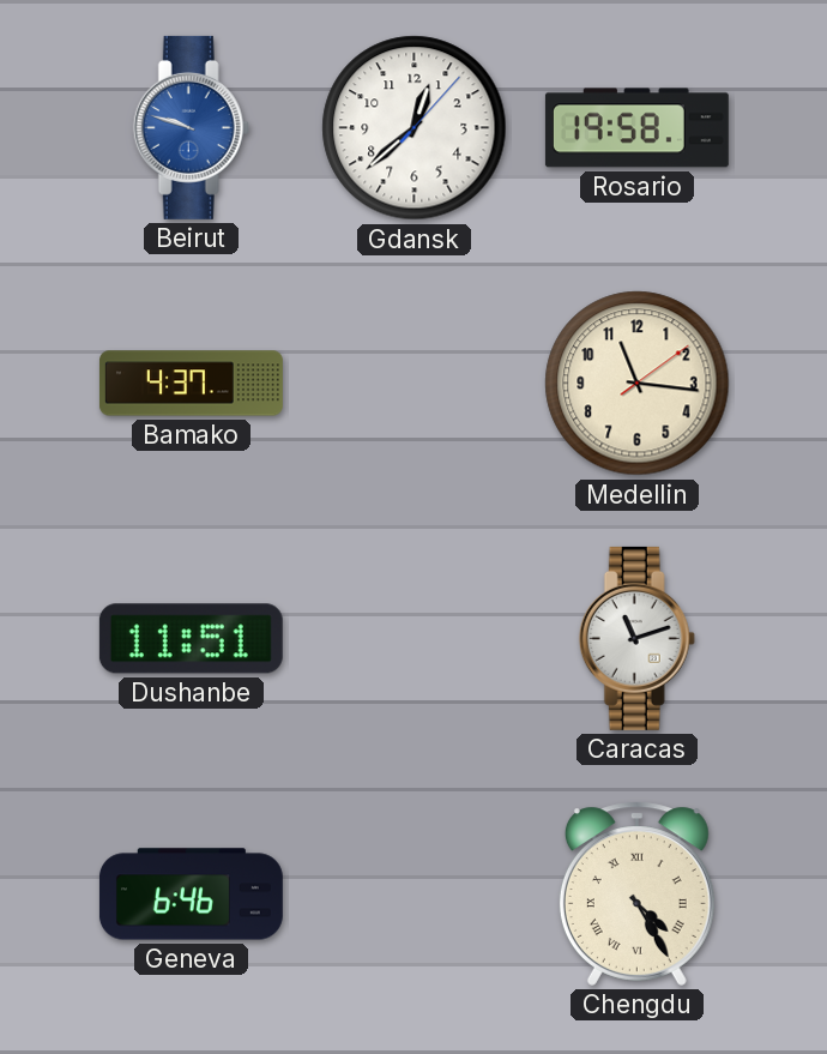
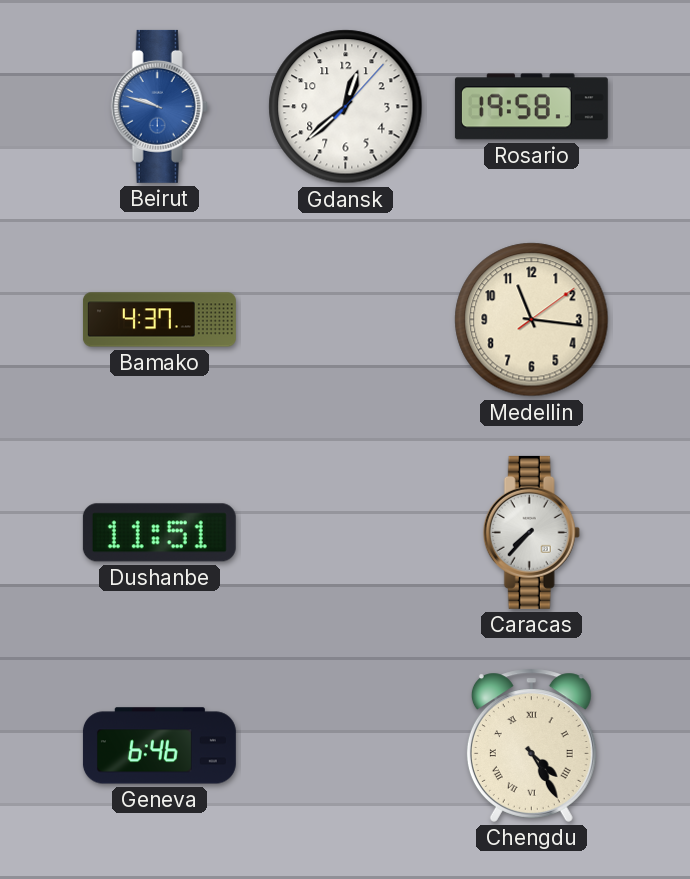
Caracas: 11:12 -> 7:37 (531, 532)
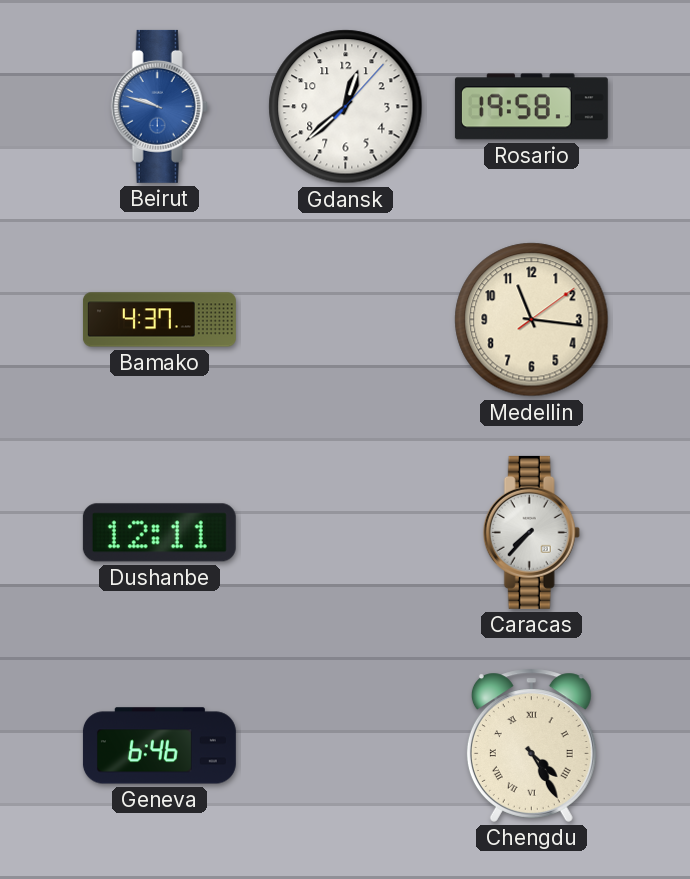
Dushanbe: 11:51 -> 12:11 (159, 533)
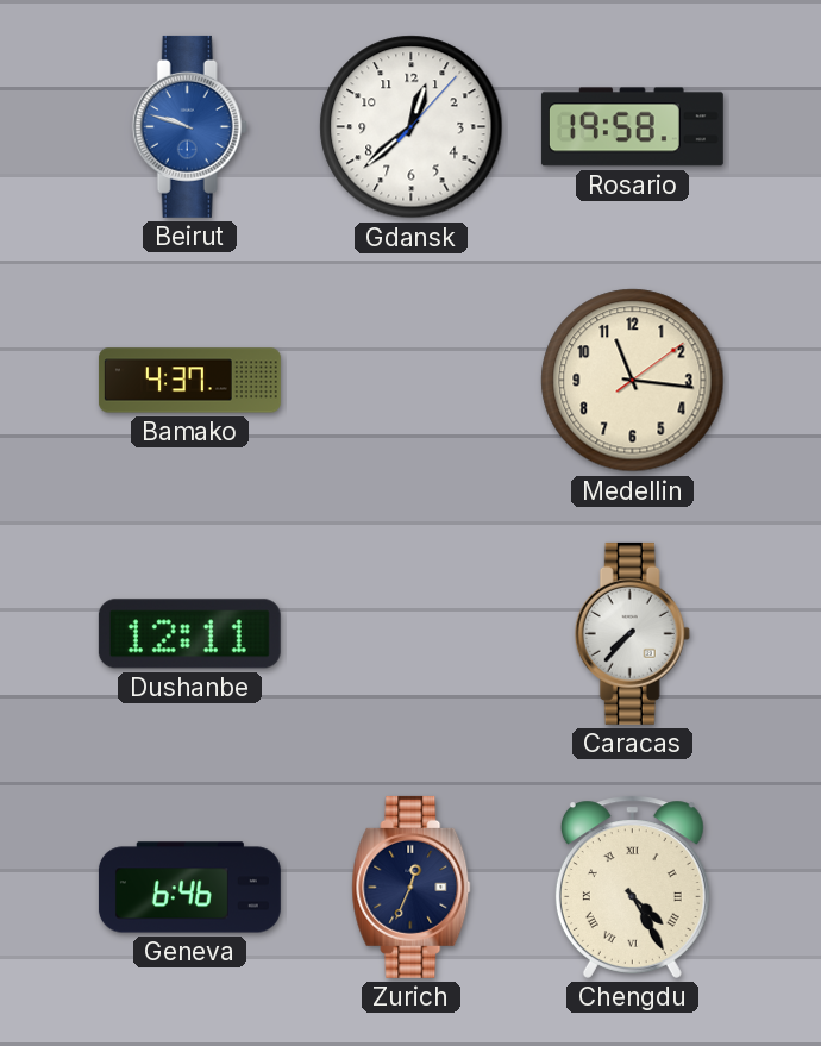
Zurich: none -> 12:34 (412, 887)
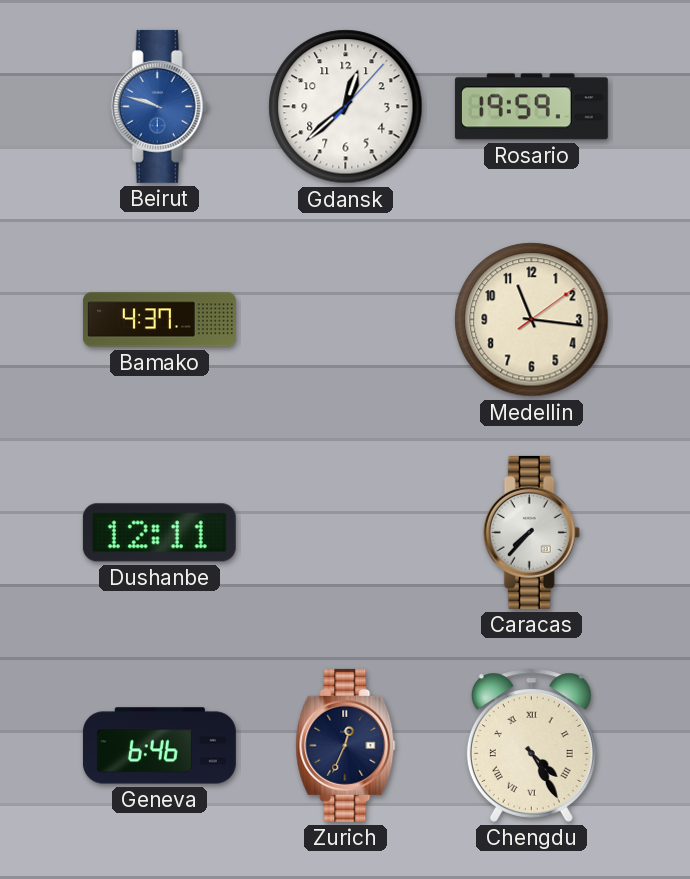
Rosario: 19:58 -> 19:59 (531, 107)
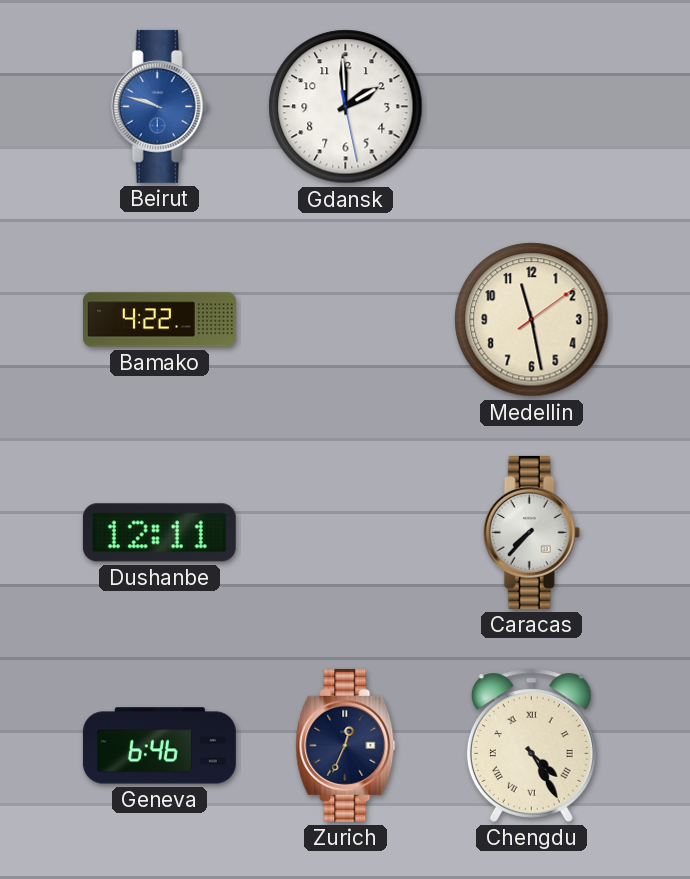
Gdansk: 12:38 -> 1:59 (346, 107)
Rosario: 19:59 -> none (531, 107)
Bamako: 4:37 -> 4:22 (159, 320)
Medellin: 11:16 -> 11:28 (532, 320)
